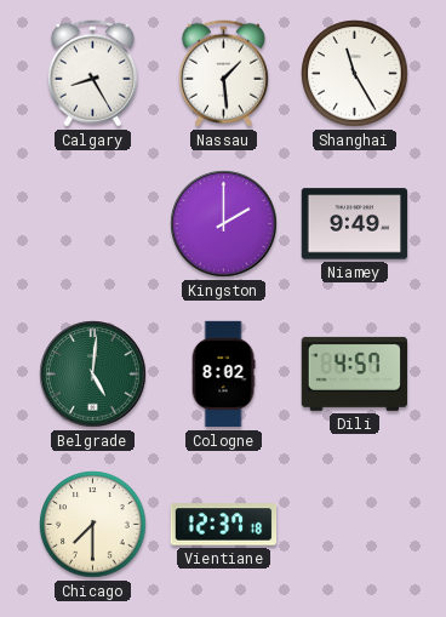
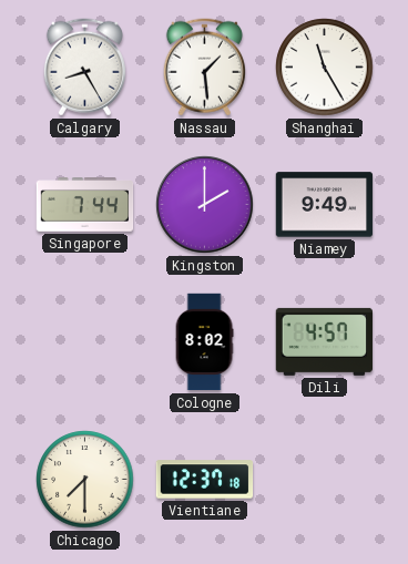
Singapore: none -> 7:44 (85, 205)
Belgrade: 5:01 -> none (93, 375)
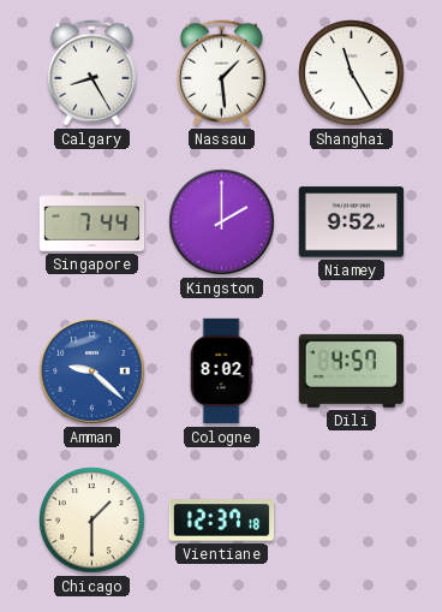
Niamey: 9:49 -> 9:52 (352, 222)
Amman: none -> 9:22 (92, 372)
Chicago: 7:30 -> 1:30 (92, 521)
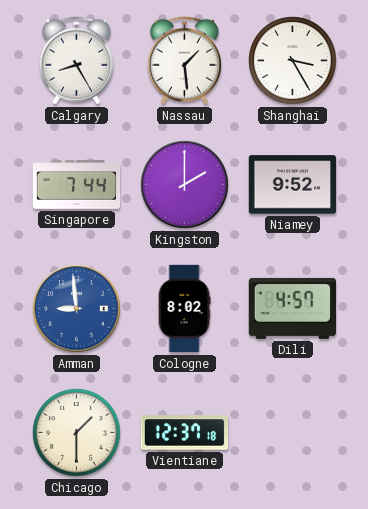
Shanghai: 11:25 -> 3:25 (293, 61)
Amman: 9:22 -> 8:59 (77, 309)
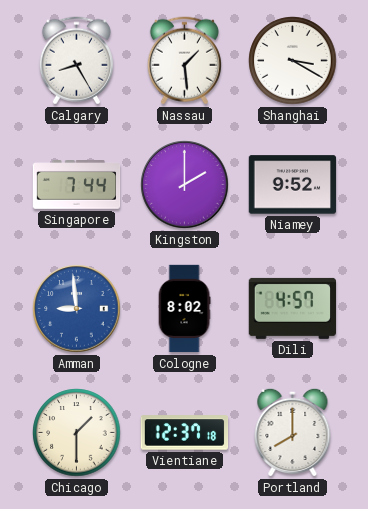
Shanghai: 3:25 -> 3:20 (293, 61)
Portland: none -> 8:00 (293, 432)
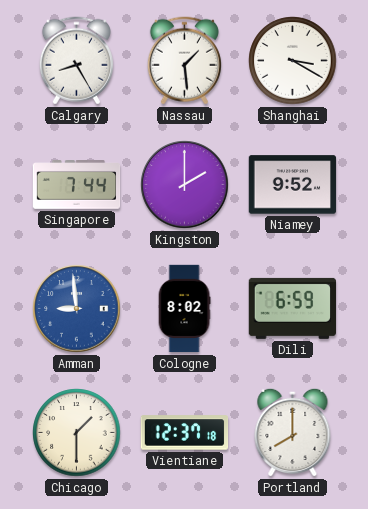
Dili: 4:57 -> 6:59 (292, 308)
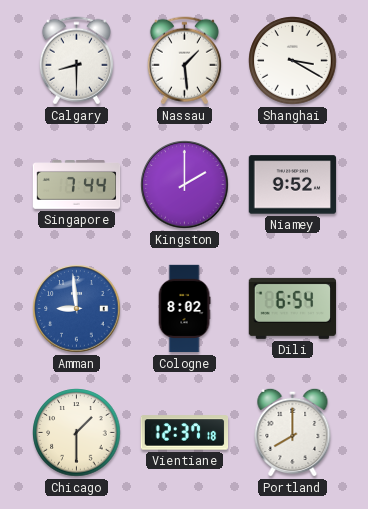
Calgary: 8:25 -> 8:30 (76, 61)
Dili: 6:59 -> 6:54 (292, 308)
